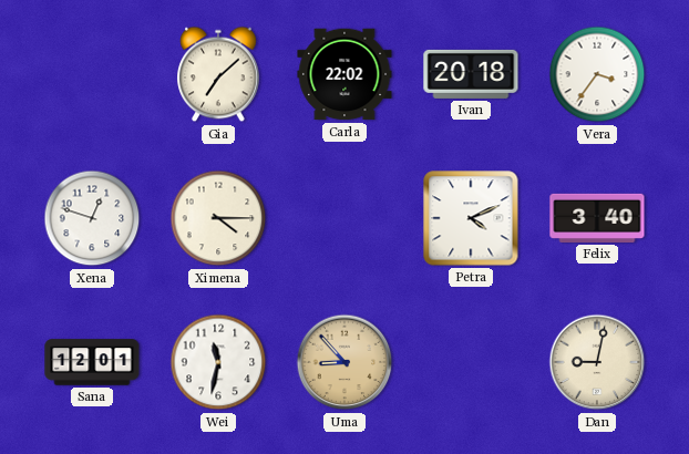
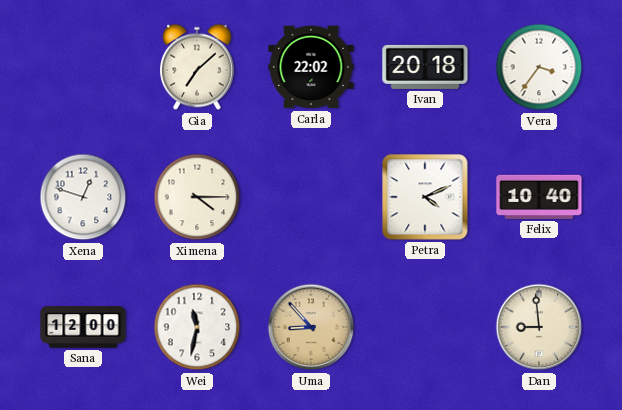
Felix: 3:40 -> 10:40 (539, 197)
Sana: 12:01 -> 12:00 (83, 327)
Dan: 9:02 -> 8:59 (539, 327)
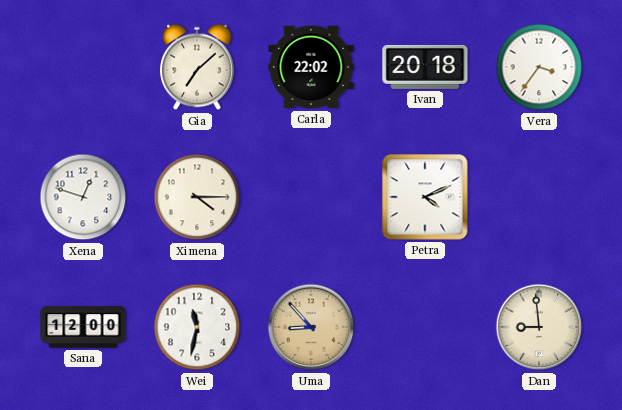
Felix: 10:40 -> none (539, 197)
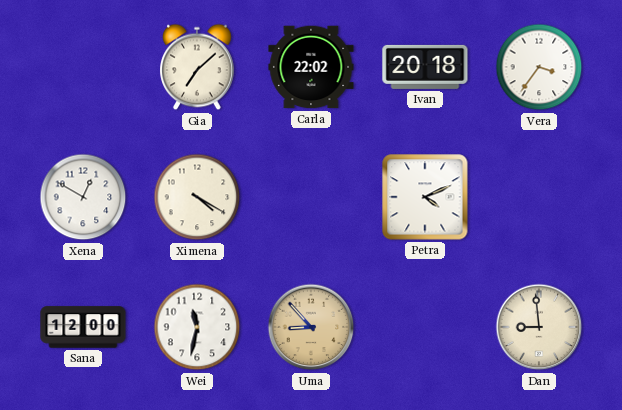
Xena: 12:48 -> 12:50 (83, 197)
Ximena: 4:15 -> 4:20 (197, 197)
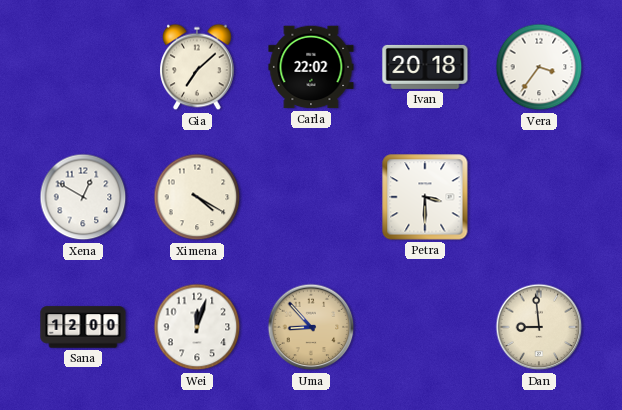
Petra: 4:11 -> 3:30 (425, 197)
Wei: 11:32 -> 12:03 (197, 327)
